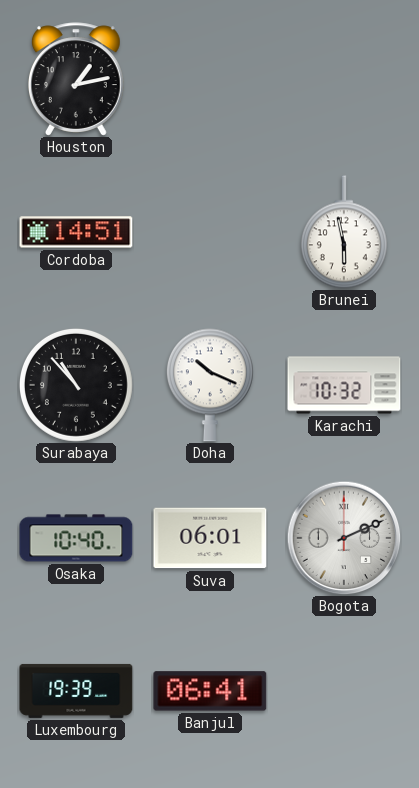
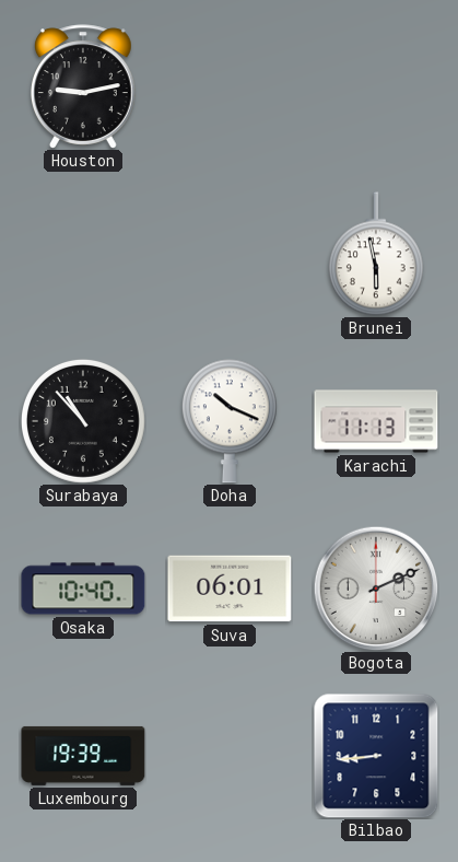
Houston: 1:13 -> 9:13 (83, 86)
Cordoba: 14:51 -> none (76, 232)
Karachi: 10:32 -> 11:13 (376, 421)
Banjul: 06:41 -> none (210, 691)
Bilbao: none -> 8:44 (376, 756)
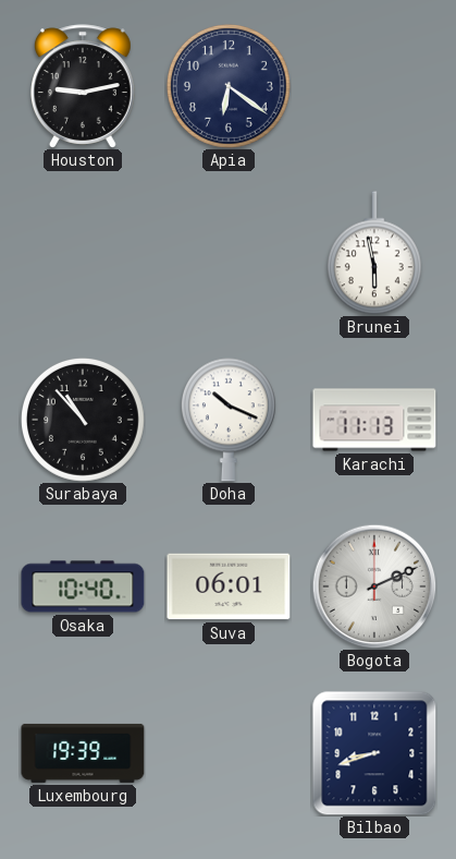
Apia: none -> 6:21 (229, 86)
Bilbao: 8:44 -> 8:42 (374, 753)
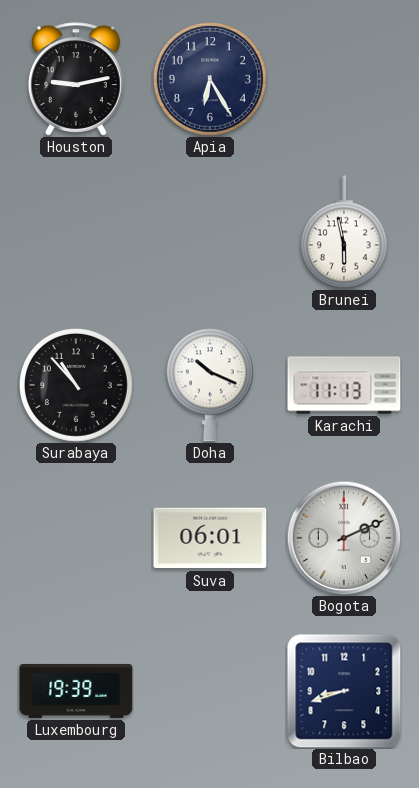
Apia: 6:21 -> 6:25 (210, 79)
Osaka: 10:40 -> none (83, 586)
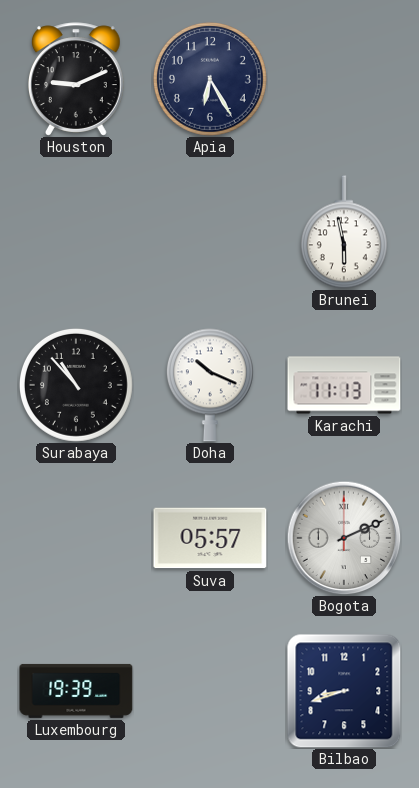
Houston: 9:13 -> 9:11 (76, 79)
Suva: 06:01 -> 05:57 (210, 538)
